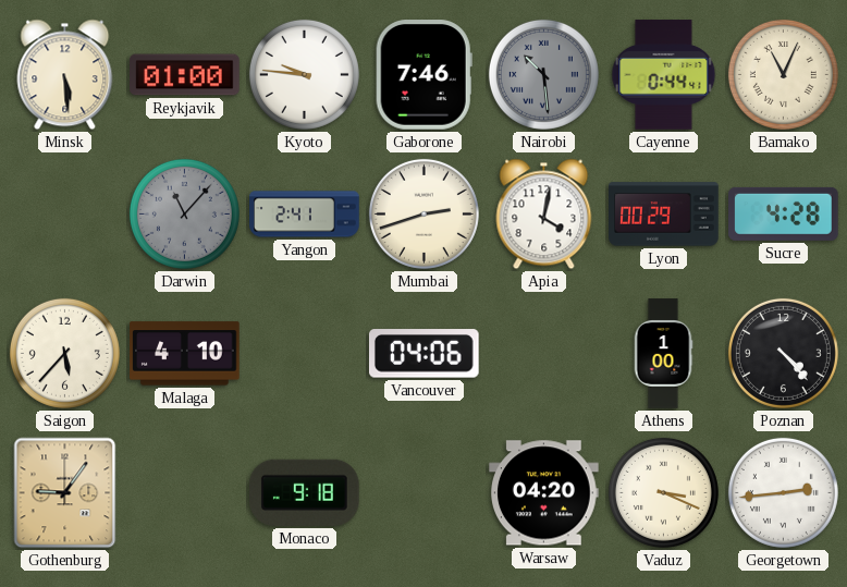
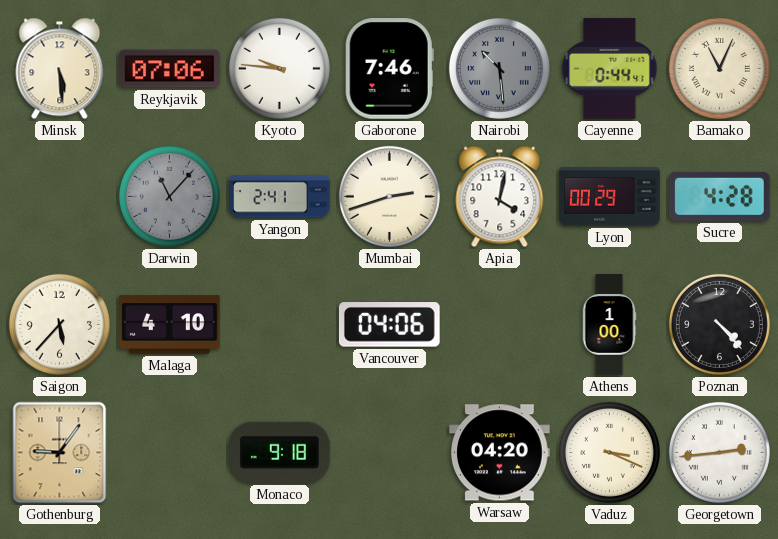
Reykjavik: 01:00 -> 07:06 (170, 69)
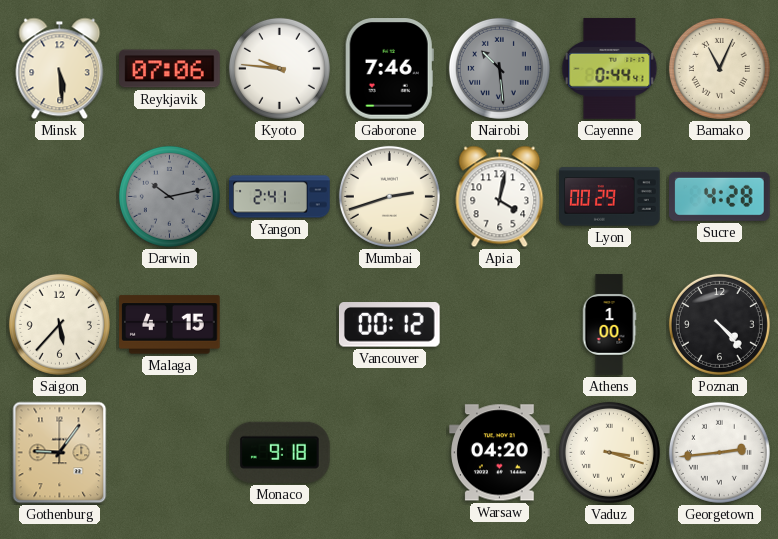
Darwin: 11:07 -> 10:13 (169, 196)
Malaga: 4:10 -> 4:15 (170, 325)
Vancouver: 04:06 -> 00:12 (389, 325)
Vaduz: 3:19 -> 3:18 (609, 452)
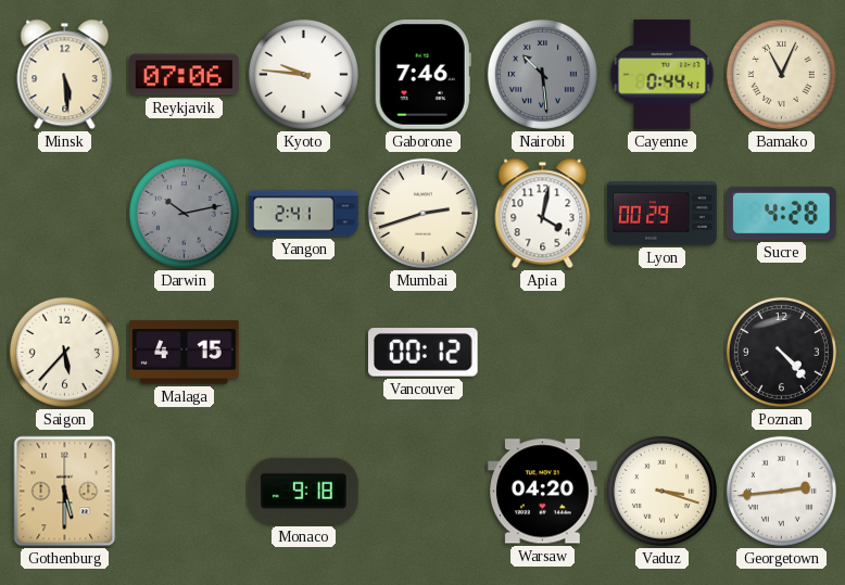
Athens: 1:00 -> none (609, 325)
Gothenburg: 9:06 -> 5:30 (65, 492)
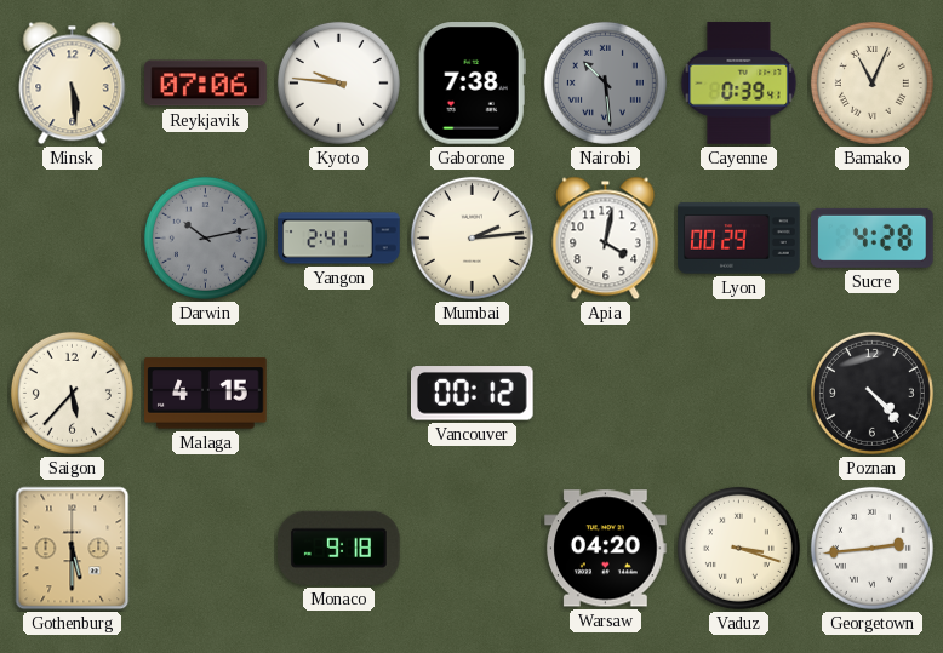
Gaborone: 7:46 -> 7:38 (471, 84)
Cayenne: 0:44 -> 0:39 (739, 84)
Mumbai: 2:42 -> 2:14 (471, 237)
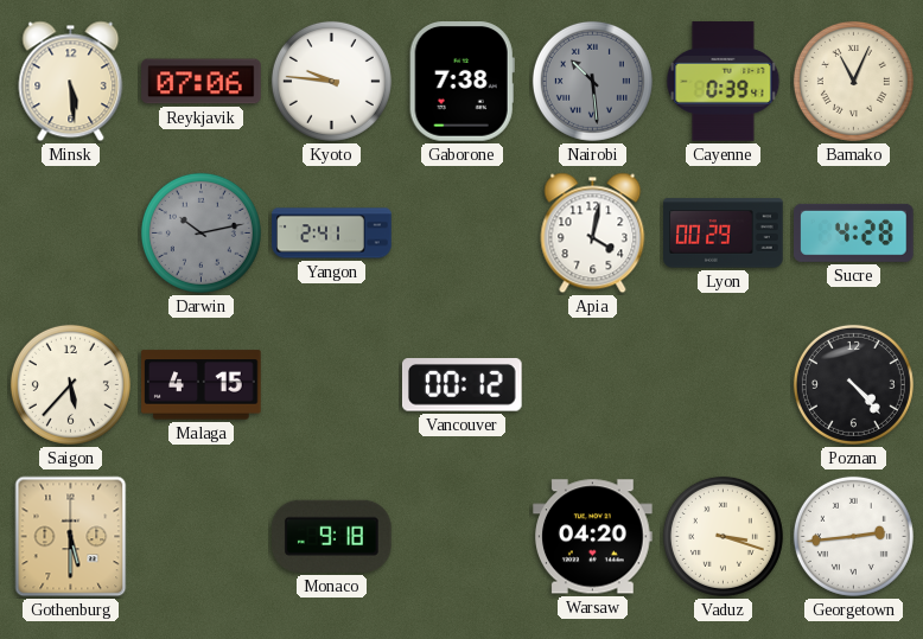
Mumbai: 2:14 -> none (471, 237)
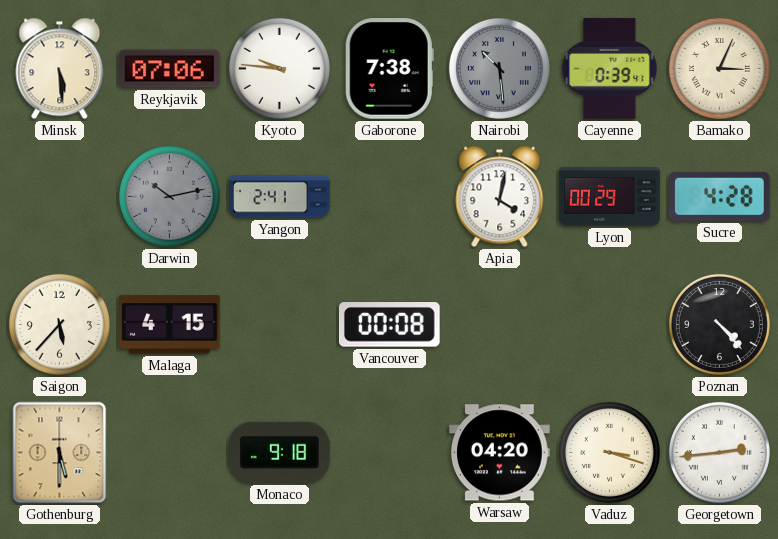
Bamako: 11:04 -> 3:04 (719, 68)
Vancouver: 00:12 -> 00:08 (389, 325)
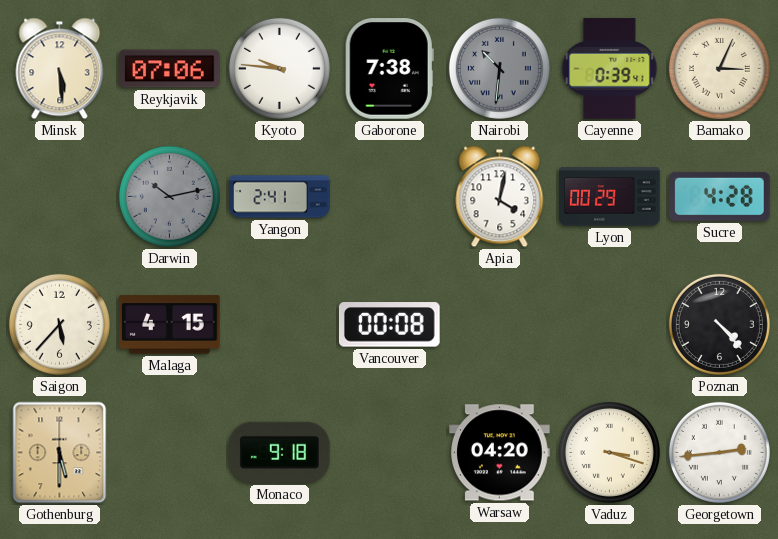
Nairobi: 10:29 -> 10:31 (499, 68)
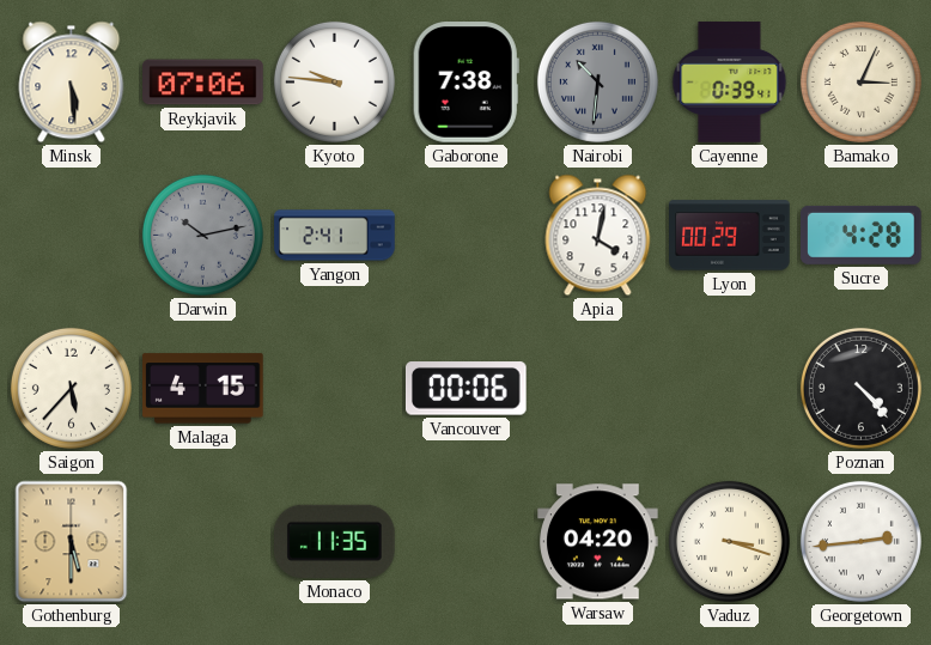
Vancouver: 00:08 -> 00:06 (465, 389)
Monaco: 9:18 -> 11:35 (335, 541)
